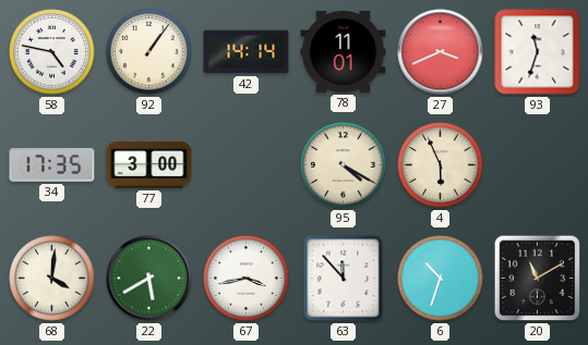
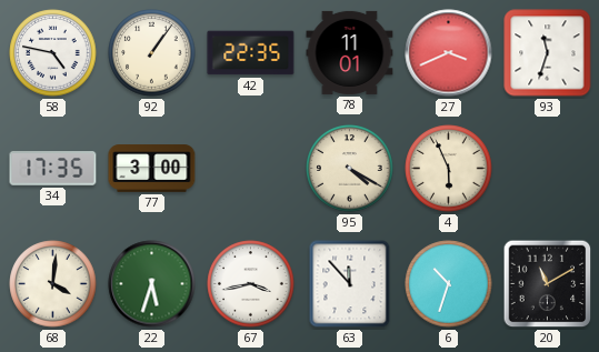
42: 14:14 -> 22:35 (251, 53)
22: 5:40 -> 5:33 (152, 284)
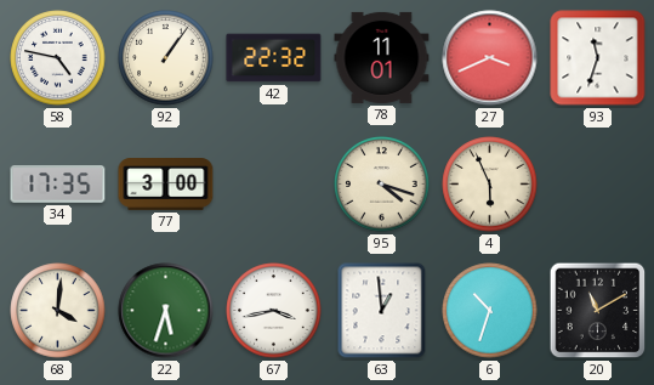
42: 22:35 -> 22:32 (274, 58)
95: 4:20 -> 4:18 (382, 185)
63: 11:53 -> 12:59 (382, 311)
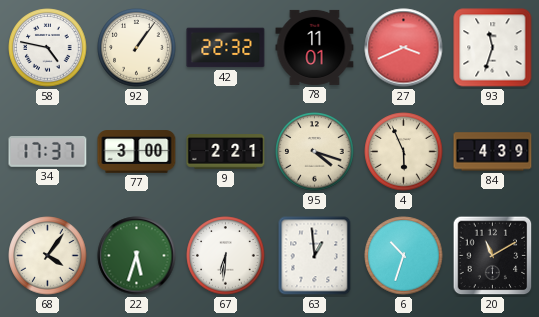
34: 17:35 -> 17:37 (48, 152)
9: none -> 2:21 (226, 152)
84: none -> 4:39 (493, 152)
68: 4:01 -> 4:06 (48, 256)
67: 3:43 -> 6:31 (226, 256)
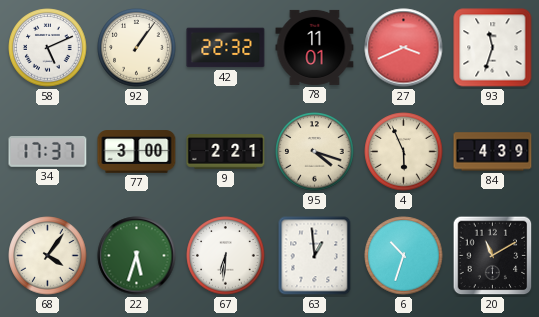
58: 4:47 -> 5:11 (48, 48)
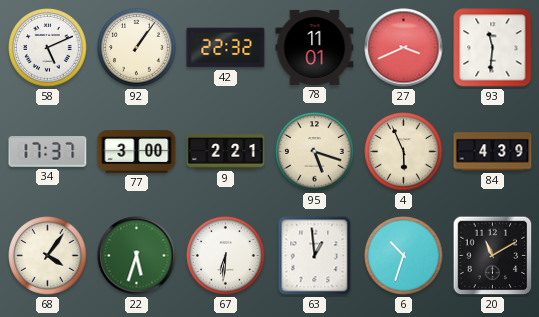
93: 11:33 -> 11:31 (493, 48)
95: 4:18 -> 5:18 (315, 152)
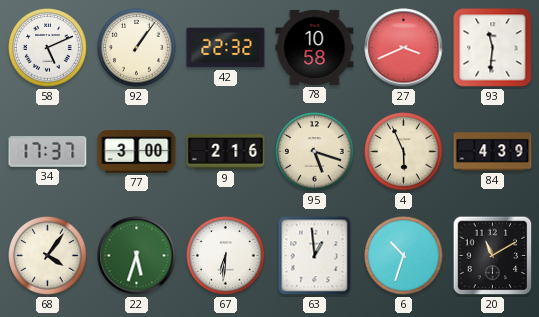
78: 11:01 -> 10:58 (315, 47)
9: 2:21 -> 2:16 (226, 152)
